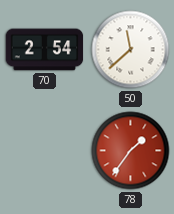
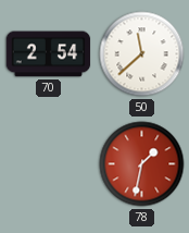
78: 1:36 -> 1:32 (142, 164)
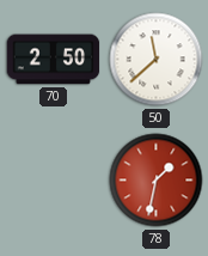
70: 2:54 -> 2:50 (54, 60)
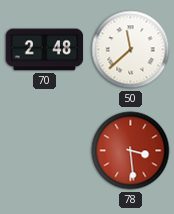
70: 2:50 -> 2:48 (45, 50)
78: 1:32 -> 3:29 (131, 151)
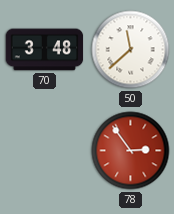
70: 2:48 -> 3:48 (45, 50)
78: 3:29 -> 2:54 (131, 151)
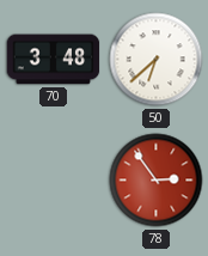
50: 11:38 -> 6:38 (157, 60)
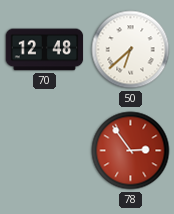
70: 3:48 -> 12:48 (45, 50)
